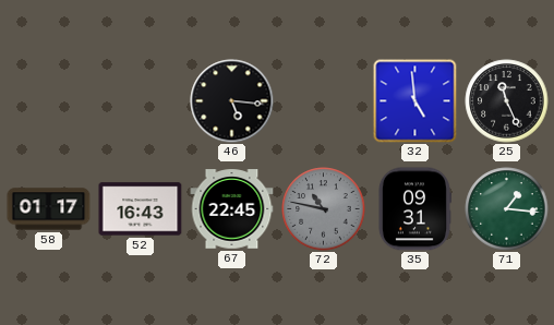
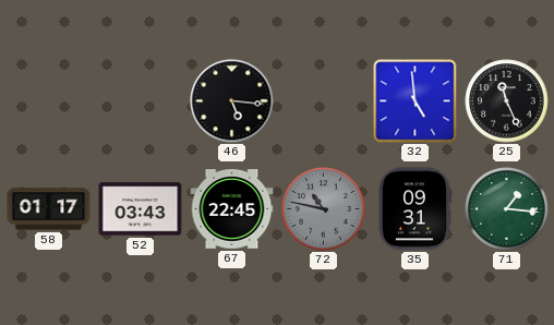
52: 16:43 -> 03:43 (141, 209)
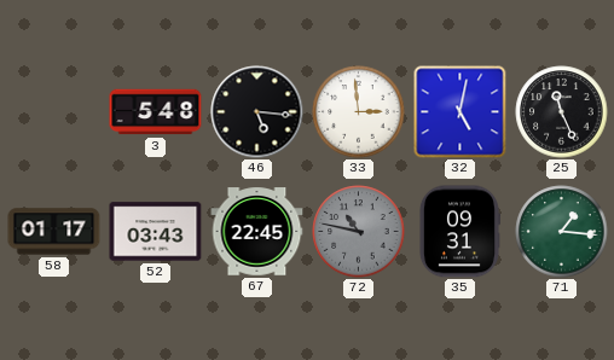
3: none -> 5:48 (156, 112)
33: none -> 2:59 (359, 112)
32: 4:59 -> 5:02 (460, 112)
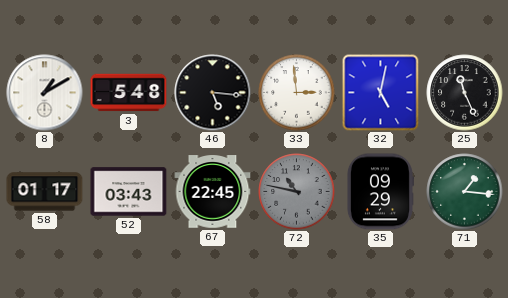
8: none -> 1:10 (45, 93)
35: 09:31 -> 09:29 (380, 192)
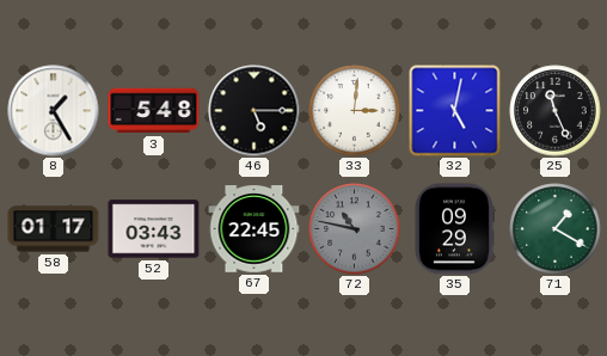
8: 1:10 -> 1:25 (54, 111)
46: 5:16 -> 5:15 (255, 111)
33: 2:59 -> 3:01 (355, 111)
71: 1:16 -> 1:20 (556, 229)
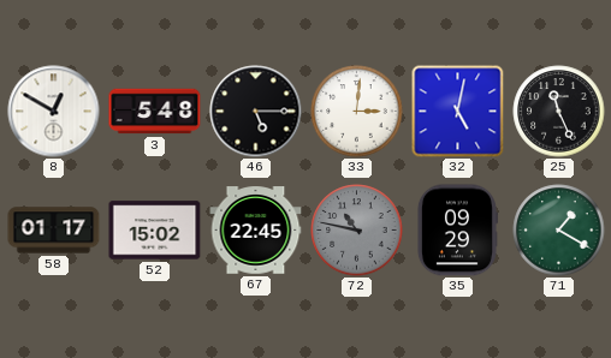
8: 1:25 -> 12:50 (54, 112)
52: 03:43 -> 15:02 (155, 231)
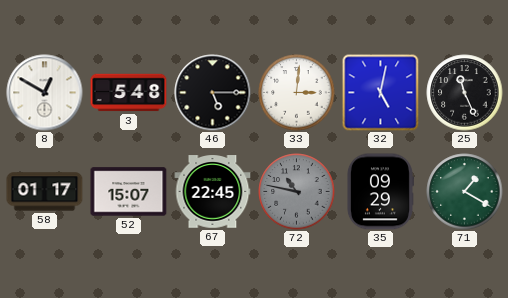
52: 15:02 -> 15:07 (129, 192)
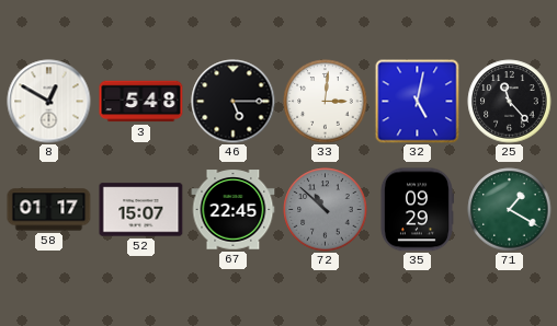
25: 11:26 -> 11:23 (510, 102)
72: 10:47 -> 10:52 (326, 210)
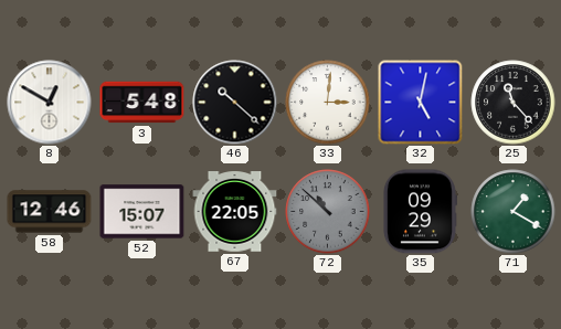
46: 5:15 -> 10:22 (235, 103)
58: 01:17 -> 12:46 (50, 212)
67: 22:45 -> 22:05 (235, 212)
